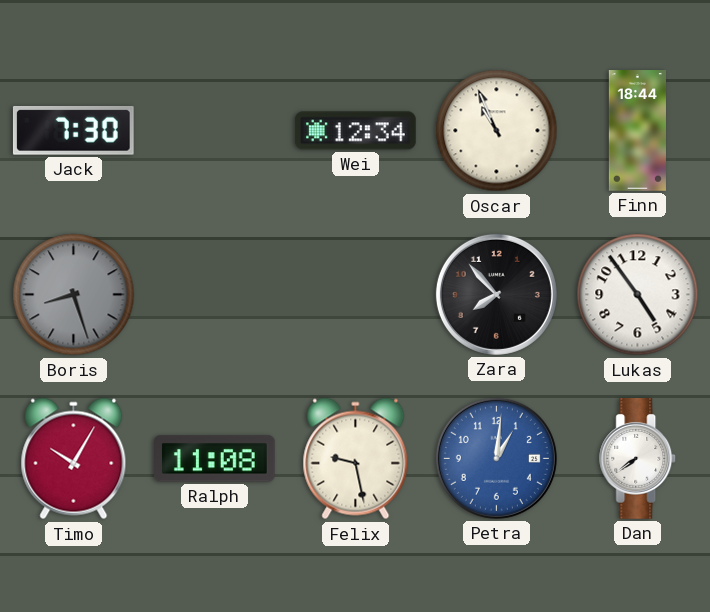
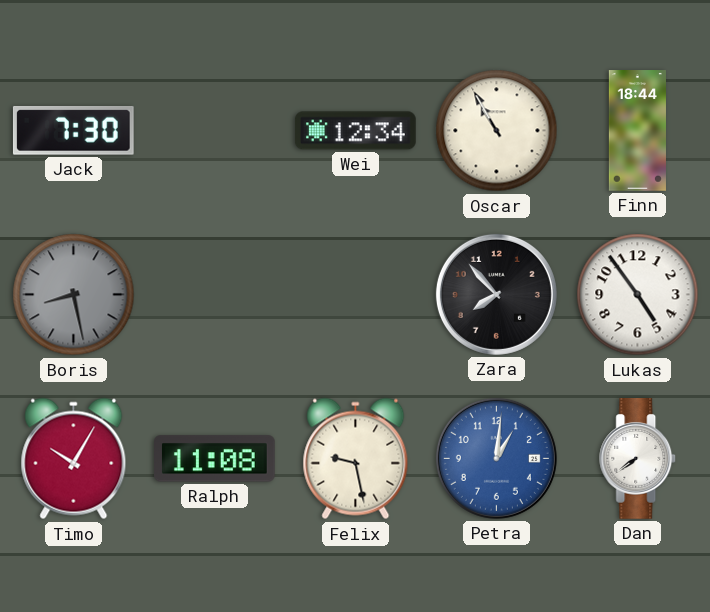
Oscar: 10:56 -> 10:55 (497, 131)
Boris: 8:27 -> 8:28 (74, 295)
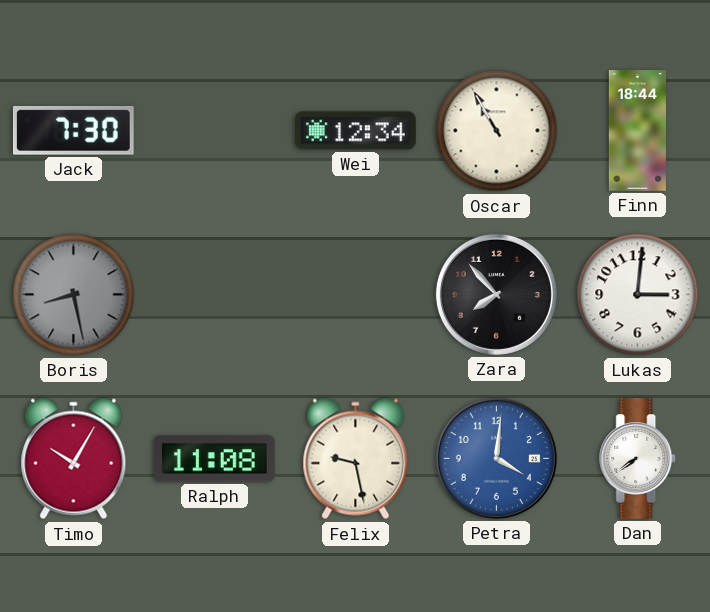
Lukas: 4:54 -> 3:01 (638, 295)
Petra: 1:01 -> 4:01 (496, 458)
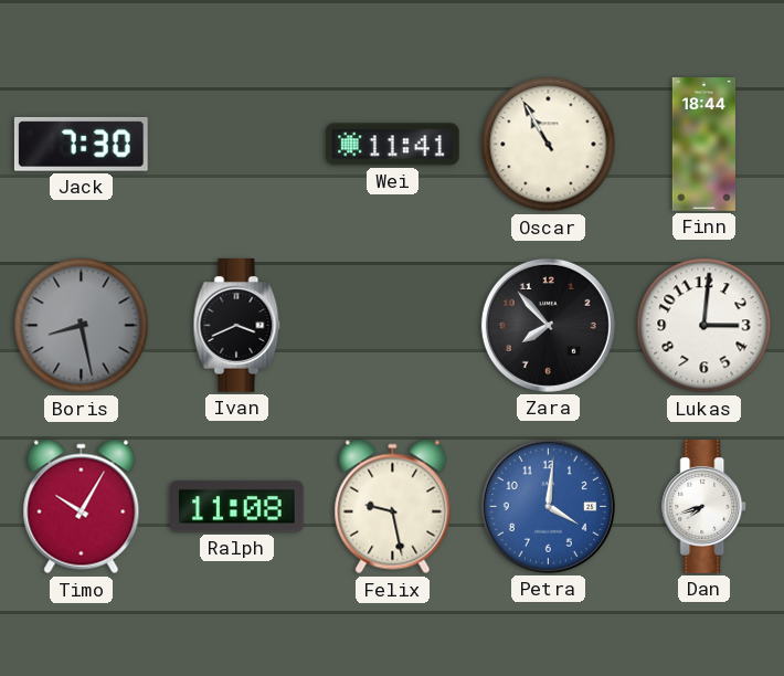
Wei: 12:34 -> 11:41 (393, 145)
Ivan: none -> 3:41 (237, 326)
Dan: 7:39 -> 7:42 (704, 507)
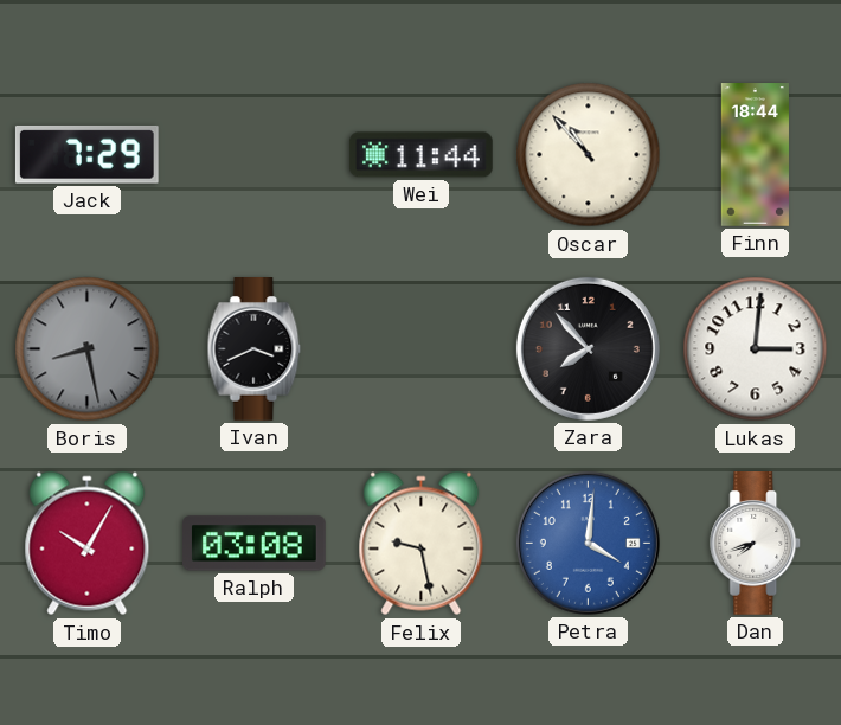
Jack: 7:30 -> 7:29 (86, 155)
Wei: 11:41 -> 11:44 (422, 155)
Oscar: 10:55 -> 10:53 (589, 155)
Ralph: 11:08 -> 03:08 (255, 544)
